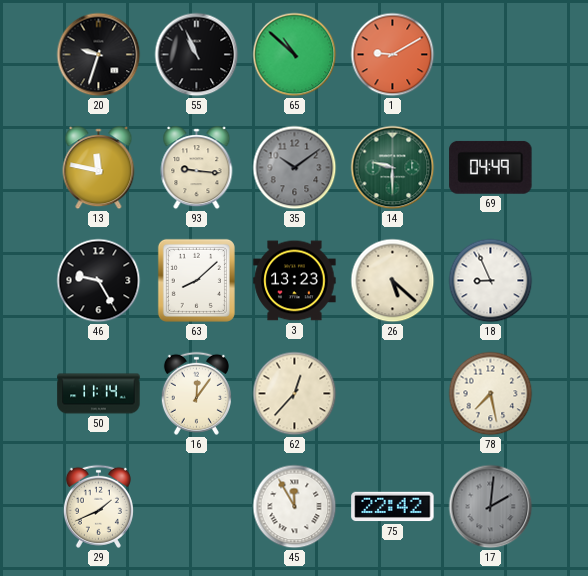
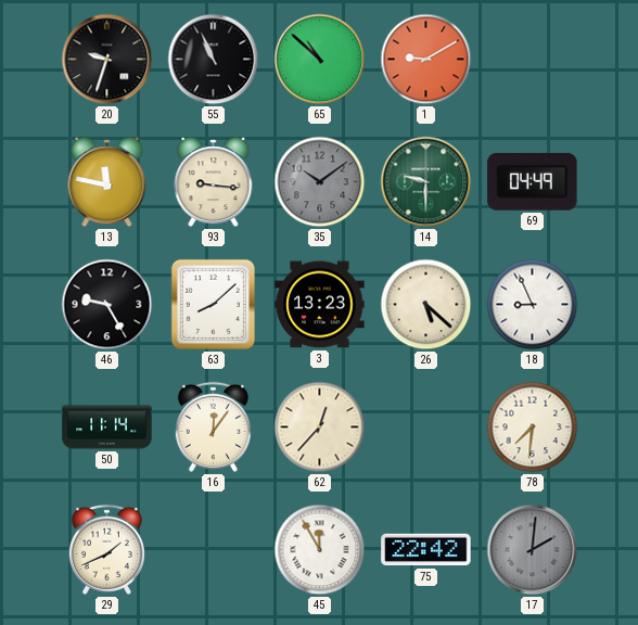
78: 7:28 -> 7:31 (533, 428)
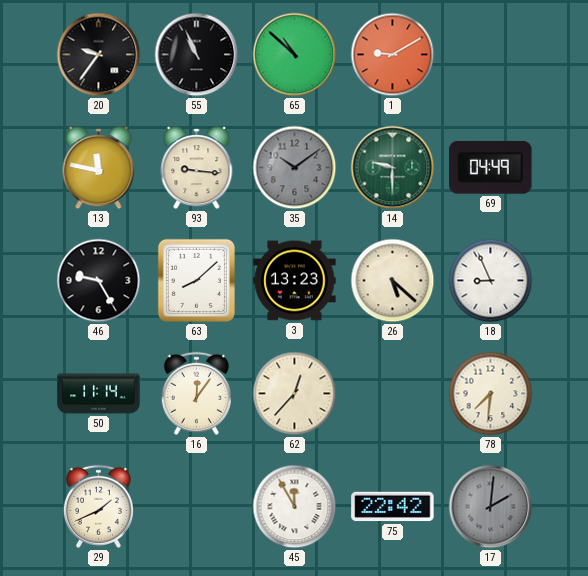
20: 9:33 -> 9:36 (99, 55)
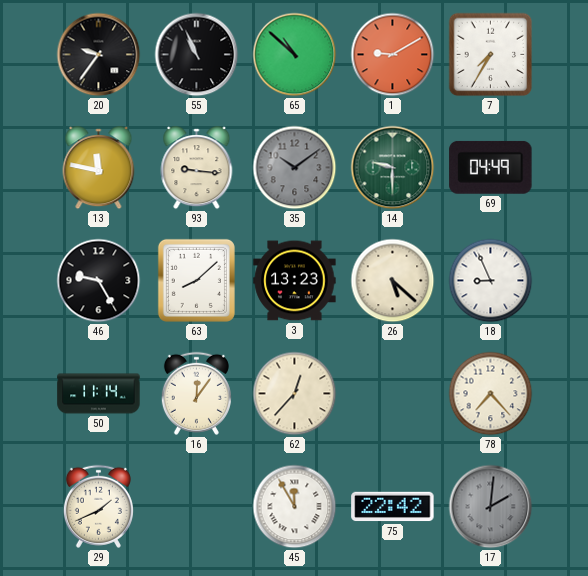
7: none -> 7:35 (491, 55)
78: 7:31 -> 7:23 (491, 394)
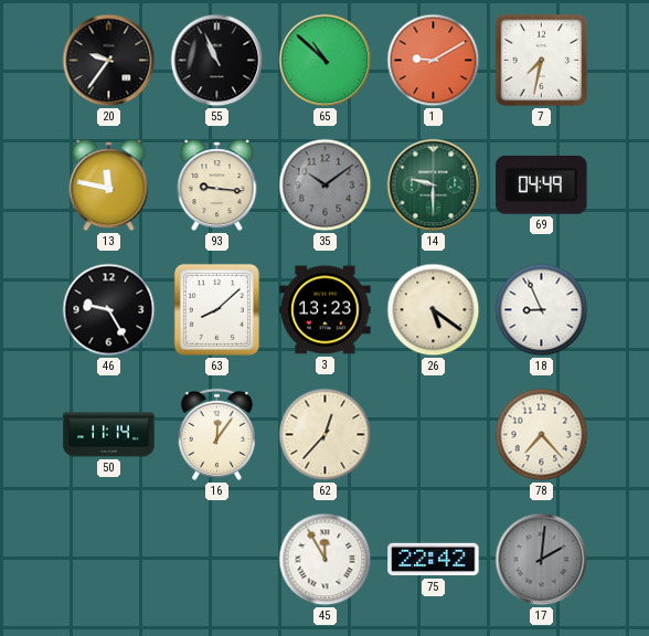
7: 7:35 -> 7:32 (542, 61)
26: 5:22 -> 5:21 (434, 310)
29: 1:41 -> none (98, 506)
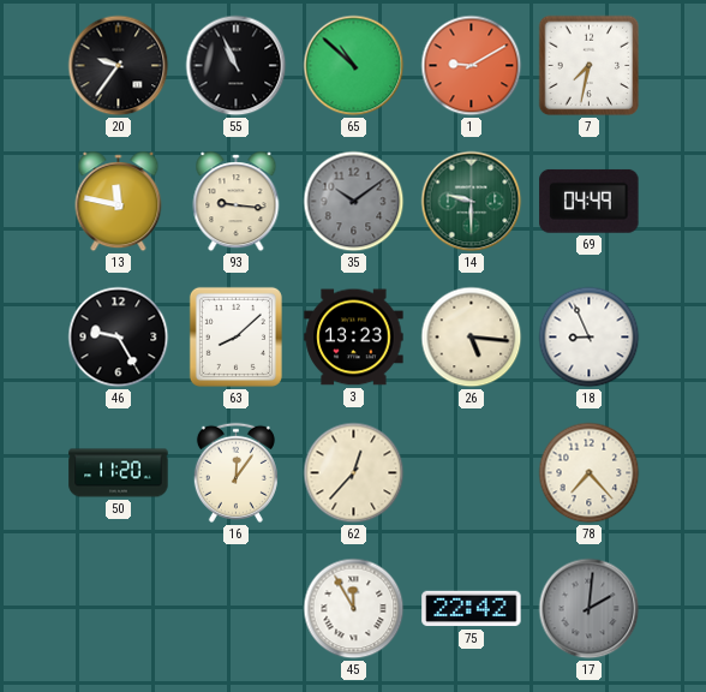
26: 5:21 -> 5:16 (472, 338)
50: 11:14 -> 11:20 (119, 473)
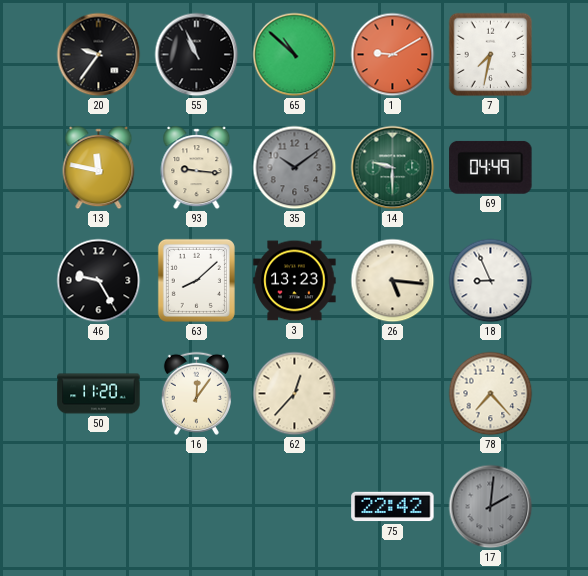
45: 11:55 -> none (354, 609)
